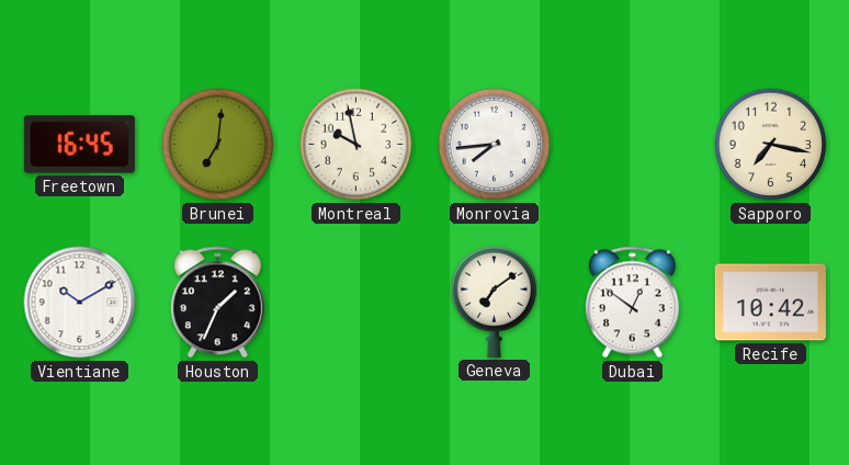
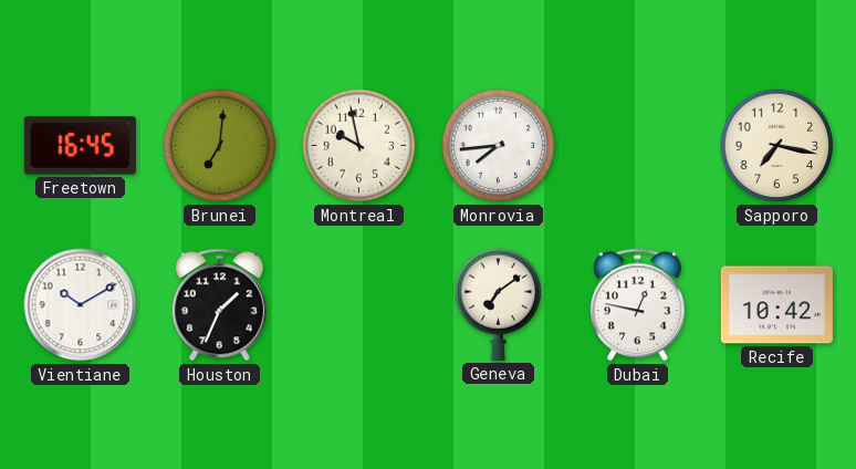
Dubai: 12:51 -> 12:47 (637, 305)
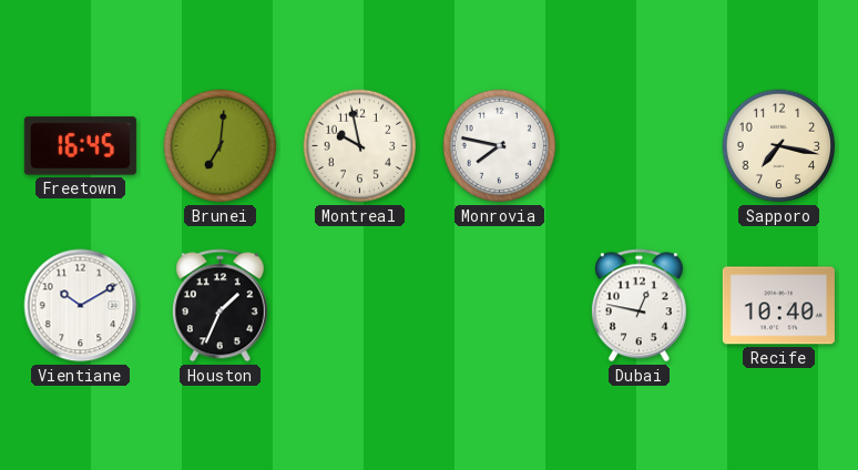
Monrovia: 7:44 -> 7:47 (500, 146)
Geneva: 7:09 -> none (499, 304)
Recife: 10:42 -> 10:40 (778, 306)
